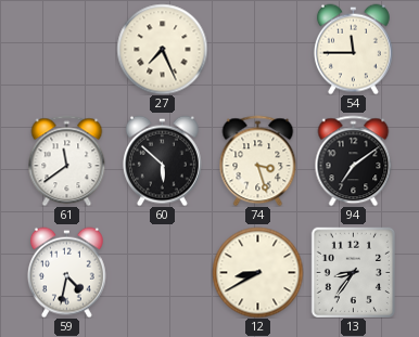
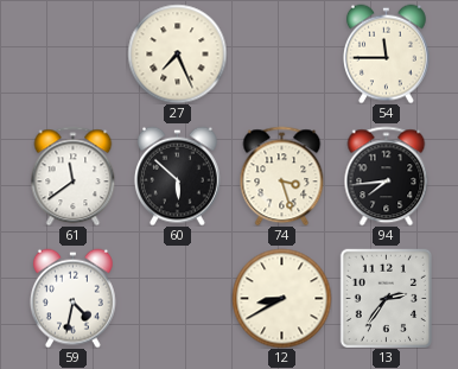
94: 7:09 -> 7:44 (387, 176)
13: 8:36 -> 2:36 (386, 298)
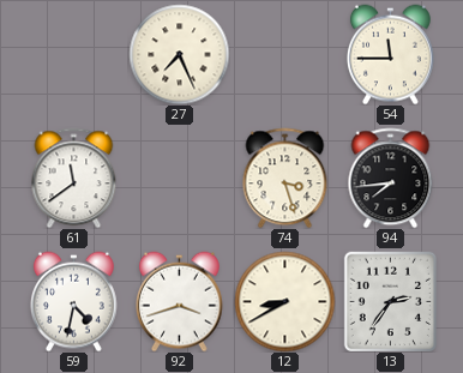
60: 5:52 -> none (177, 176)
92: none -> 3:42 (179, 301)
